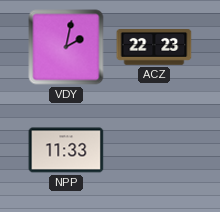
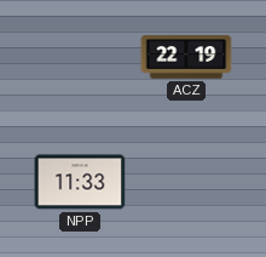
VDY: 2:02 -> none (66, 47)
ACZ: 22:23 -> 22:19 (186, 58)
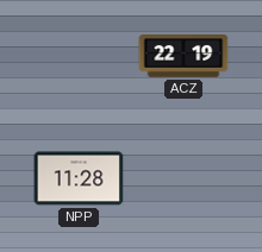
NPP: 11:33 -> 11:28 (79, 178)
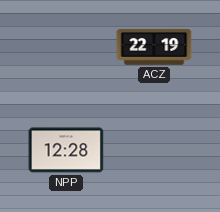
NPP: 11:28 -> 12:28 (66, 150)
